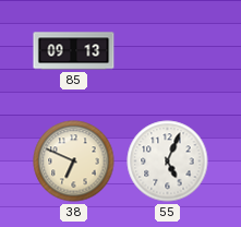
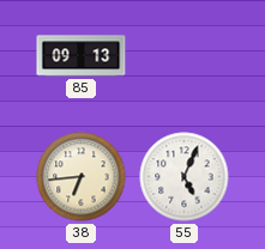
38: 6:49 -> 6:44 (82, 177)
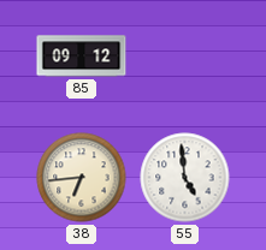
85: 09:13 -> 09:12 (82, 56)
55: 5:04 -> 4:59 (185, 178)
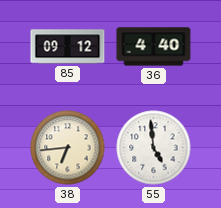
36: none -> 4:40 (154, 47)
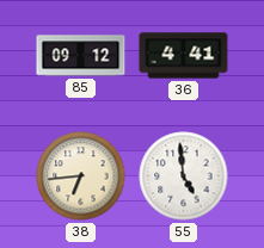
36: 4:40 -> 4:41 (184, 56)
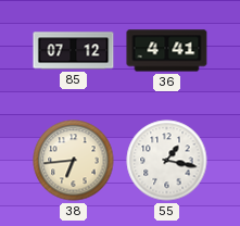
85: 09:12 -> 07:12 (74, 51)
55: 4:59 -> 1:17 (167, 161)
